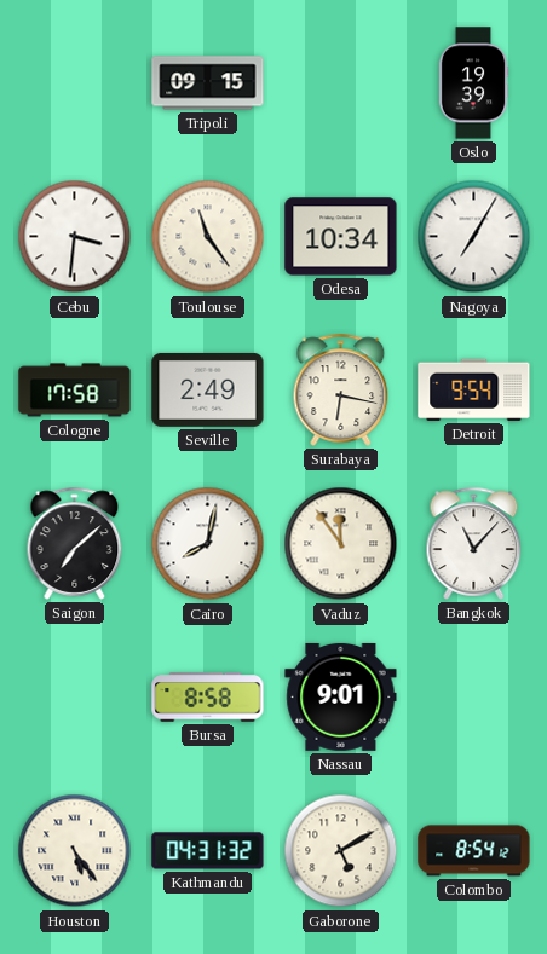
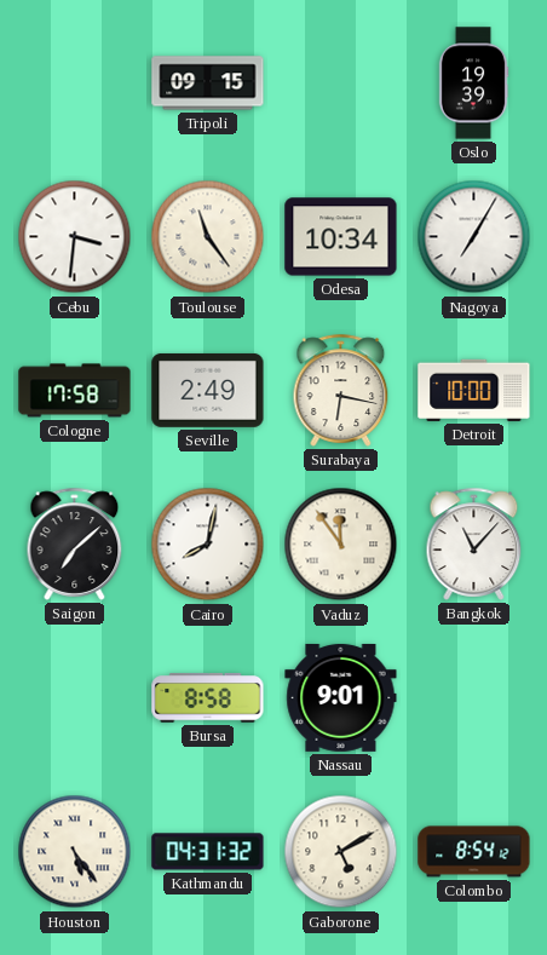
Detroit: 9:54 -> 10:00 (474, 390)
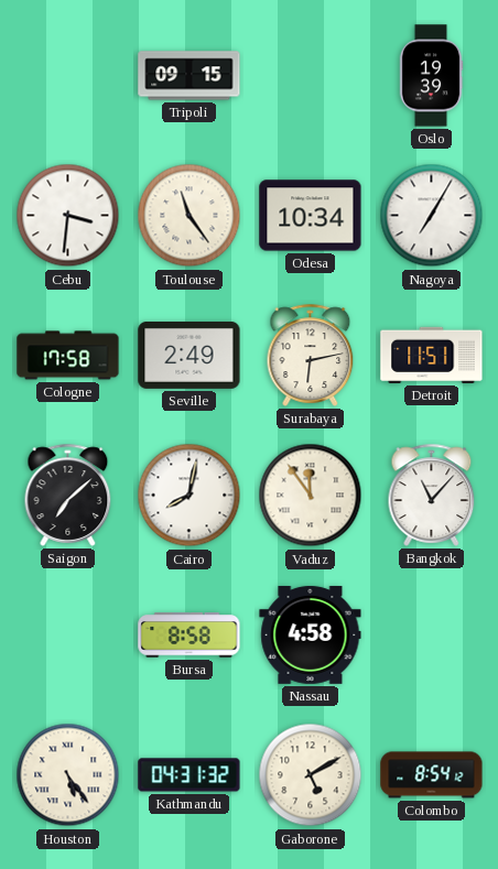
Surabaya: 6:17 -> 6:13 (311, 355)
Detroit: 10:00 -> 11:51 (432, 355)
Nassau: 9:01 -> 4:58 (311, 634)
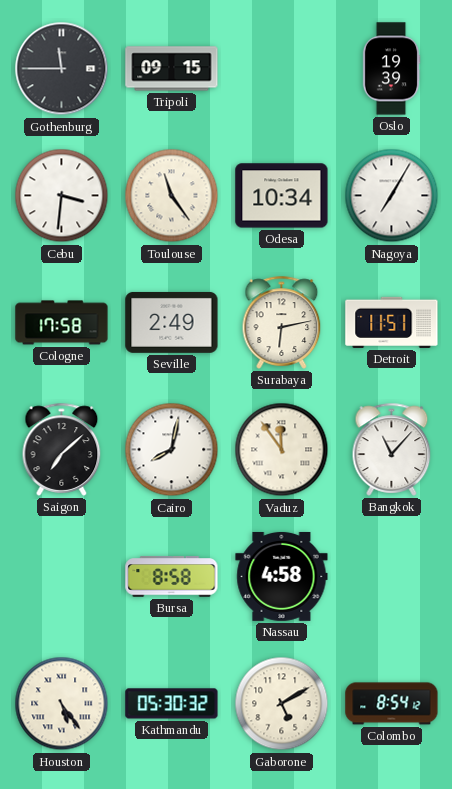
Gothenburg: none -> 11:45 (62, 69)
Kathmandu: 04:31 -> 05:30 (172, 704)
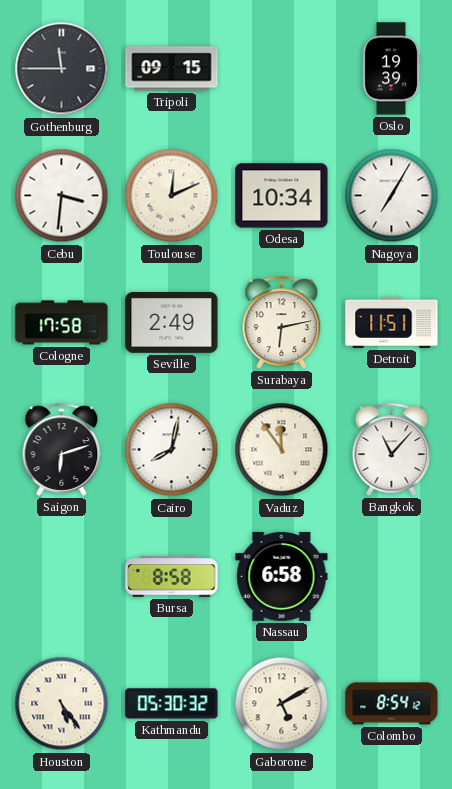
Toulouse: 11:24 -> 12:11 (172, 196)
Saigon: 7:08 -> 6:12 (62, 449)
Nassau: 4:58 -> 6:58 (282, 576)
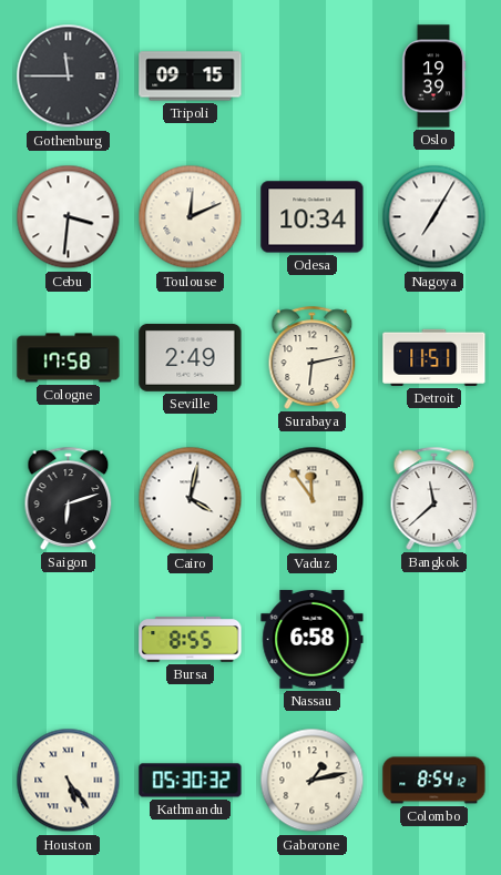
Cairo: 8:02 -> 4:02 (191, 499)
Bangkok: 11:07 -> 11:38 (434, 498)
Bursa: 8:58 -> 8:55 (191, 640)
Gaborone: 5:10 -> 1:13 (313, 781)
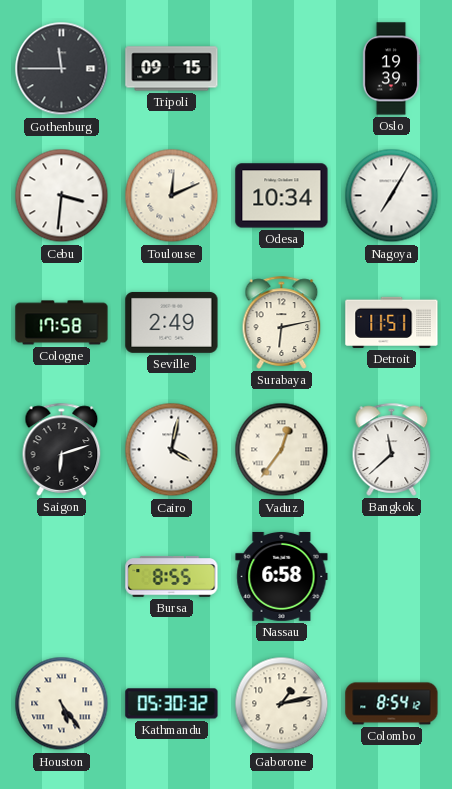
Vaduz: 11:54 -> 12:36 (282, 450)
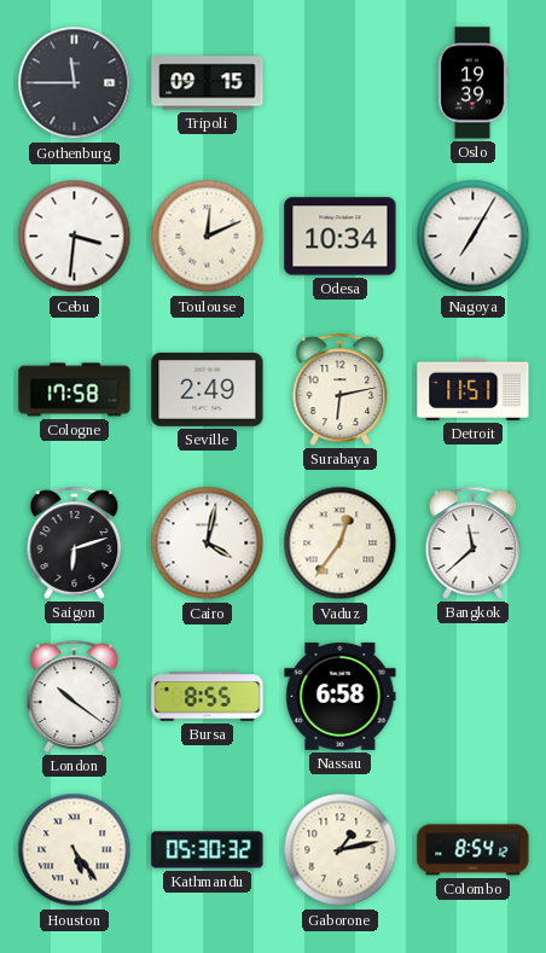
London: none -> 10:21 (75, 696)
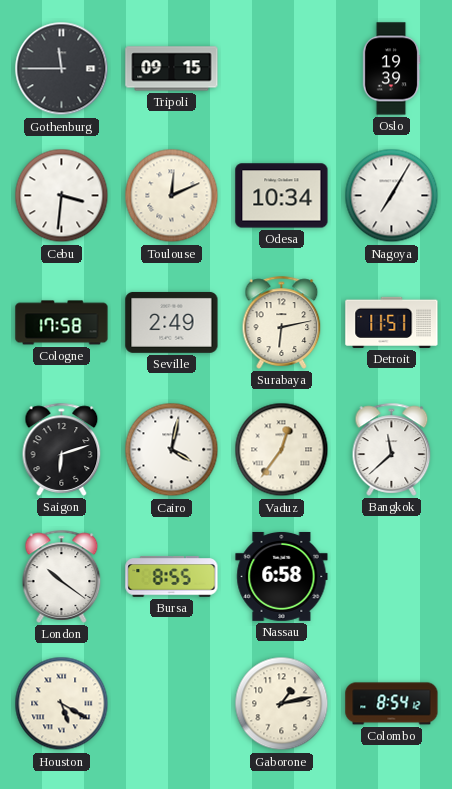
Houston: 5:24 -> 5:20 (62, 704)
Kathmandu: 05:30 -> none (208, 850)
